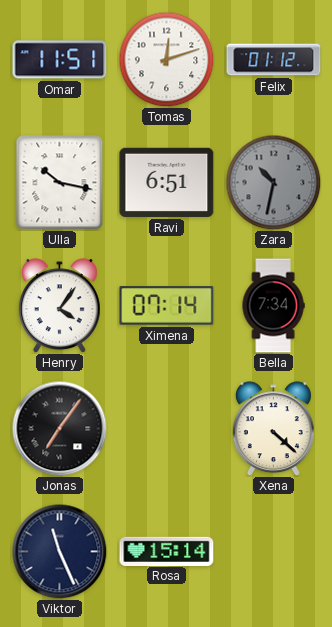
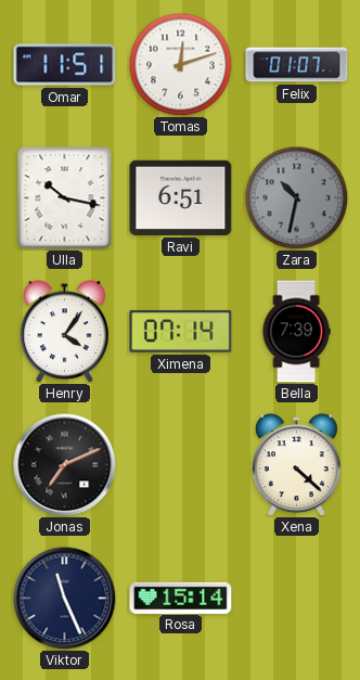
Felix: 01:12 -> 01:07 (297, 65)
Bella: 7:34 -> 7:39 (296, 332)
Jonas: 7:06 -> 7:11 (64, 464)
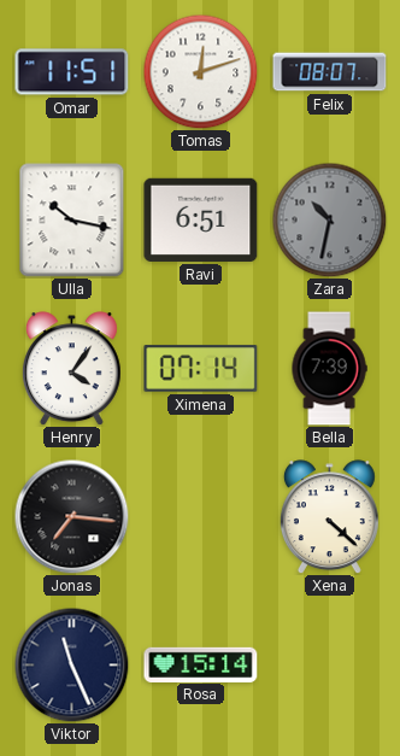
Felix: 01:07 -> 08:07 (330, 72)
Jonas: 7:11 -> 7:16 (71, 516)
